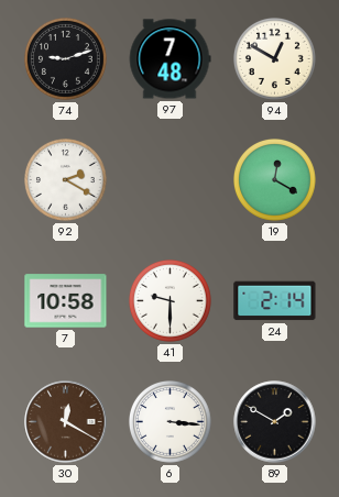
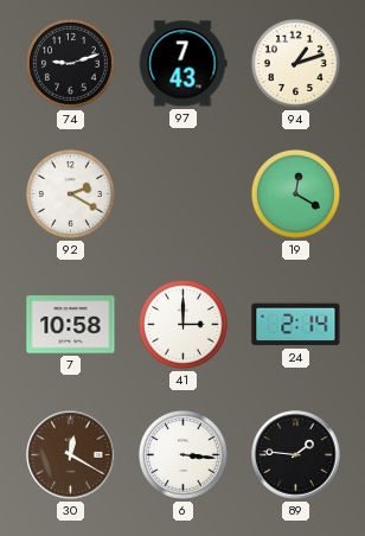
97: 7:48 -> 7:43 (182, 64)
94: 12:50 -> 1:12 (296, 64)
41: 9:30 -> 3:00 (184, 325)
89: 1:50 -> 1:46 (296, 455)
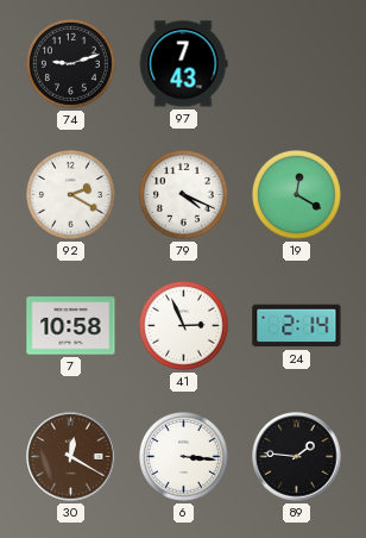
94: 1:12 -> none (296, 64)
79: none -> 4:19 (184, 195)
41: 3:00 -> 2:56 (184, 326)
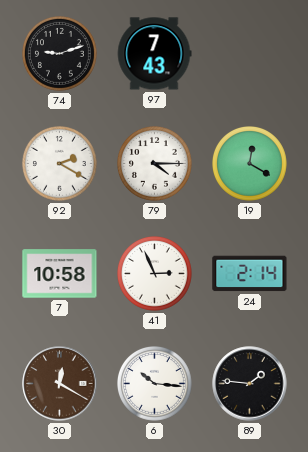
79: 4:19 -> 4:15 (155, 164)
6: 3:16 -> 10:16 (155, 384)
